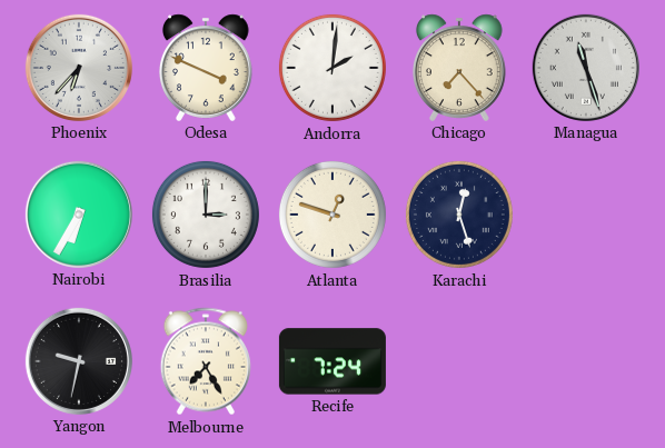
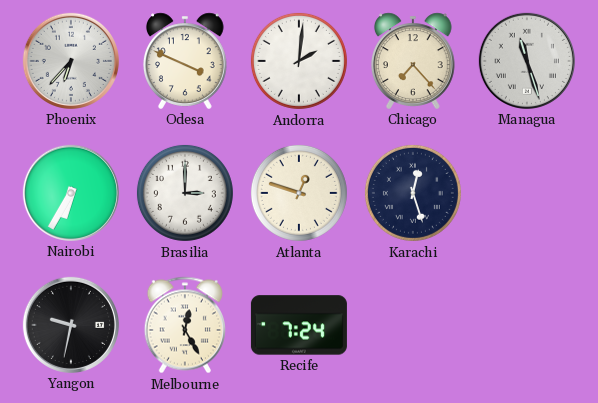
Melbourne: 7:25 -> 12:25 (185, 325)
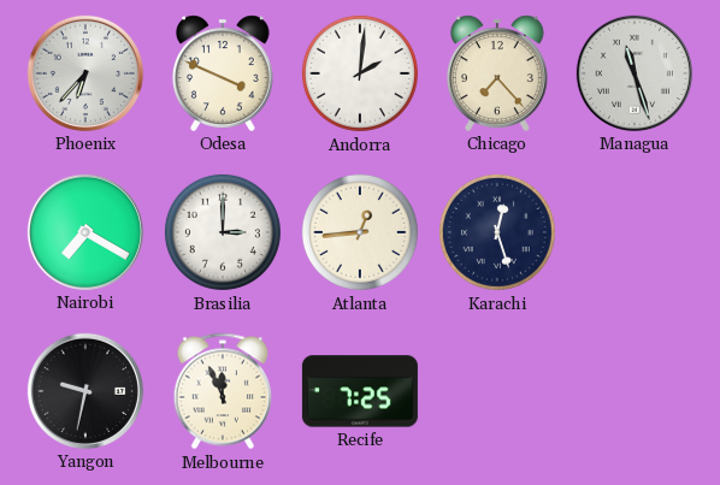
Nairobi: 6:35 -> 7:20 (85, 232)
Atlanta: 12:48 -> 12:44 (360, 232)
Melbourne: 12:25 -> 11:56 (223, 391)
Recife: 7:24 -> 7:25 (360, 391)
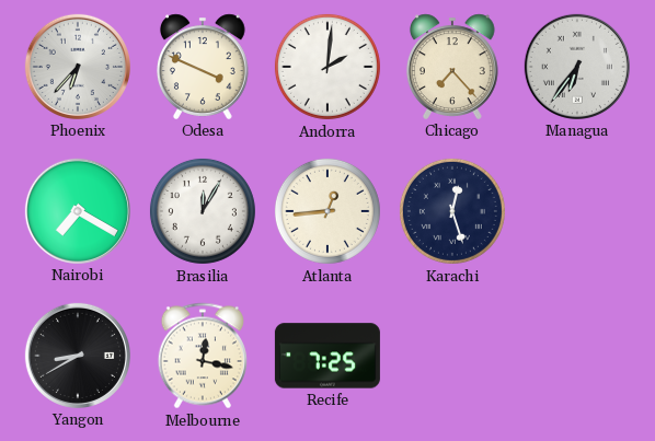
Managua: 11:27 -> 6:36 (577, 67)
Brasilia: 3:00 -> 12:05 (203, 211)
Yangon: 9:32 -> 8:40 (78, 356)
Melbourne: 11:56 -> 12:17 (203, 356)
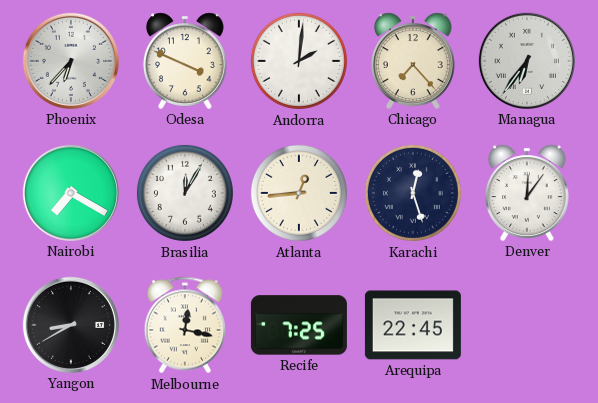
Denver: none -> 12:06 (527, 193)
Arequipa: none -> 22:45 (413, 325)
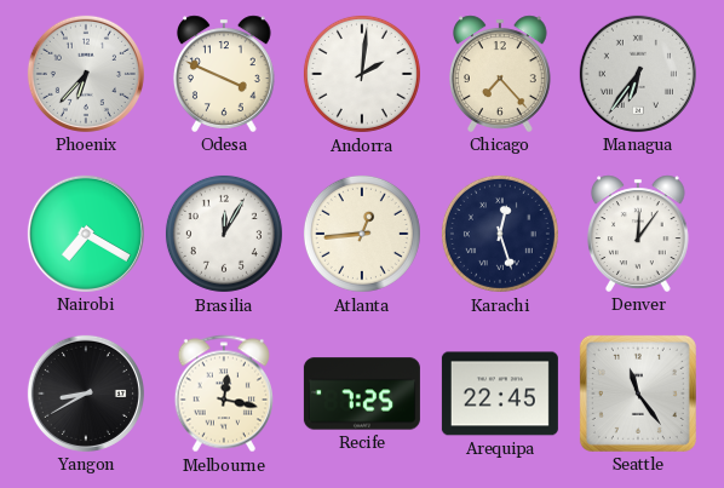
Seattle: none -> 11:24 (638, 394)
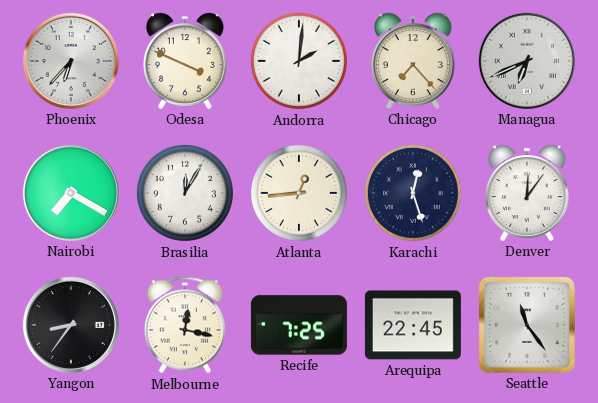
Managua: 6:36 -> 6:41 (527, 61)
Yangon: 8:40 -> 8:36 (71, 325)
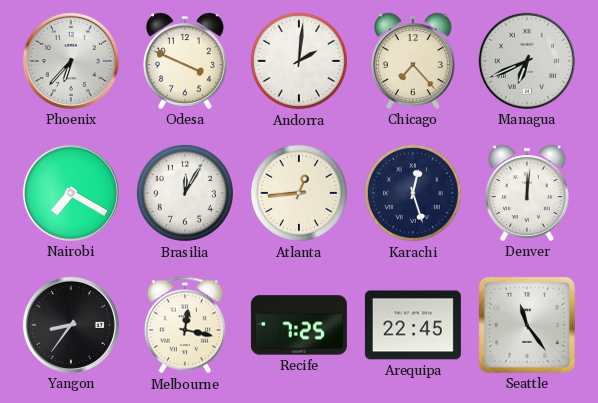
Denver: 12:06 -> 12:01 (527, 193)
